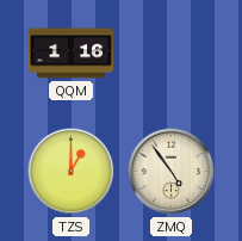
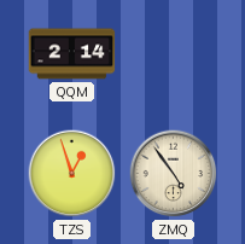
QQM: 1:16 -> 2:14 (72, 54)
TZS: 1:00 -> 12:57 (72, 174)
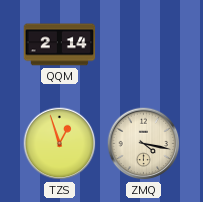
ZMQ: 4:54 -> 4:17 (144, 144)
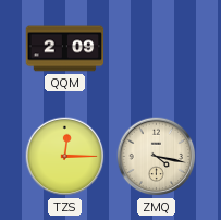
QQM: 2:14 -> 2:09 (65, 49)
TZS: 12:57 -> 12:15 (65, 157)
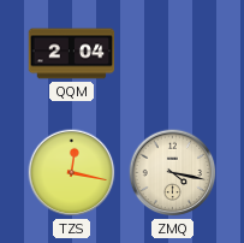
QQM: 2:09 -> 2:04 (72, 54)
TZS: 12:15 -> 12:17 (72, 173)
